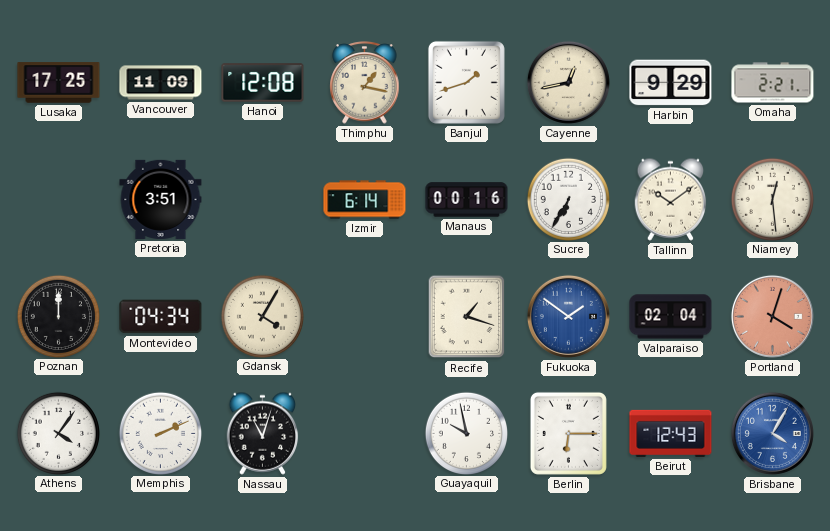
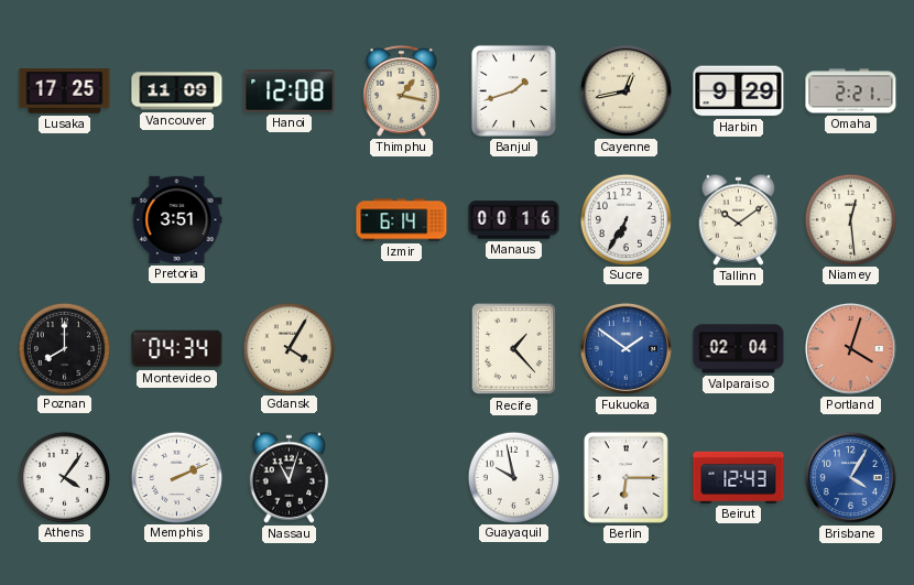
Poznan: 12:00 -> 8:00 (64, 348)
Recife: 1:18 -> 1:23 (514, 349)
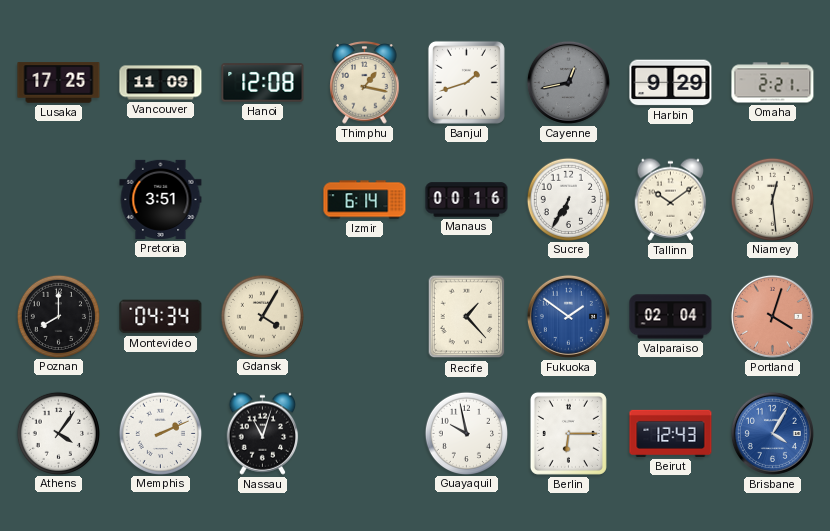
Cayenne dial: cream -> grey (568, 82)
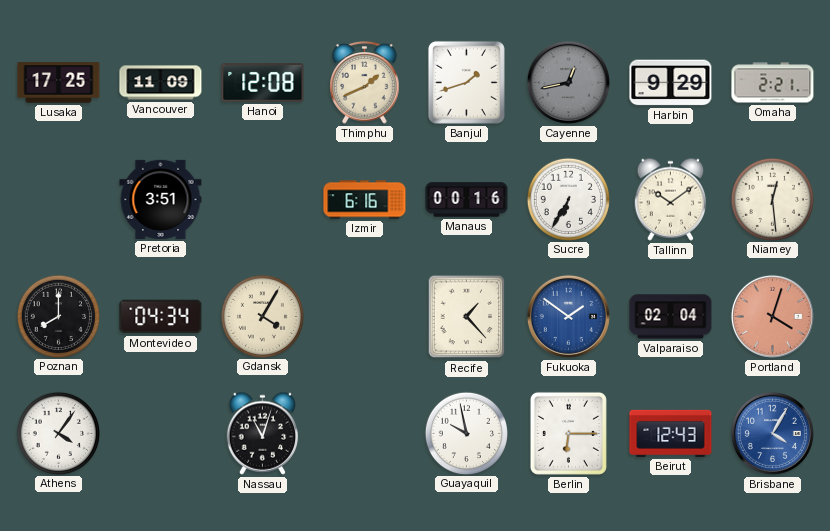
Thimphu: 1:17 -> 1:41 (365, 83)
Izmir: 6:14 -> 6:16 (365, 200)
Memphis: 2:11 -> none (160, 433)
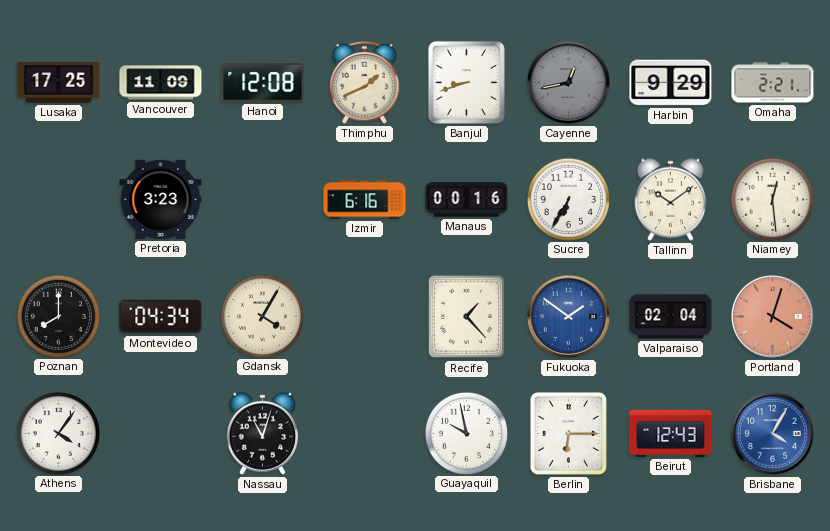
Banjul: 1:42 -> 8:42 (466, 82)
Pretoria: 3:51 -> 3:23 (161, 199)
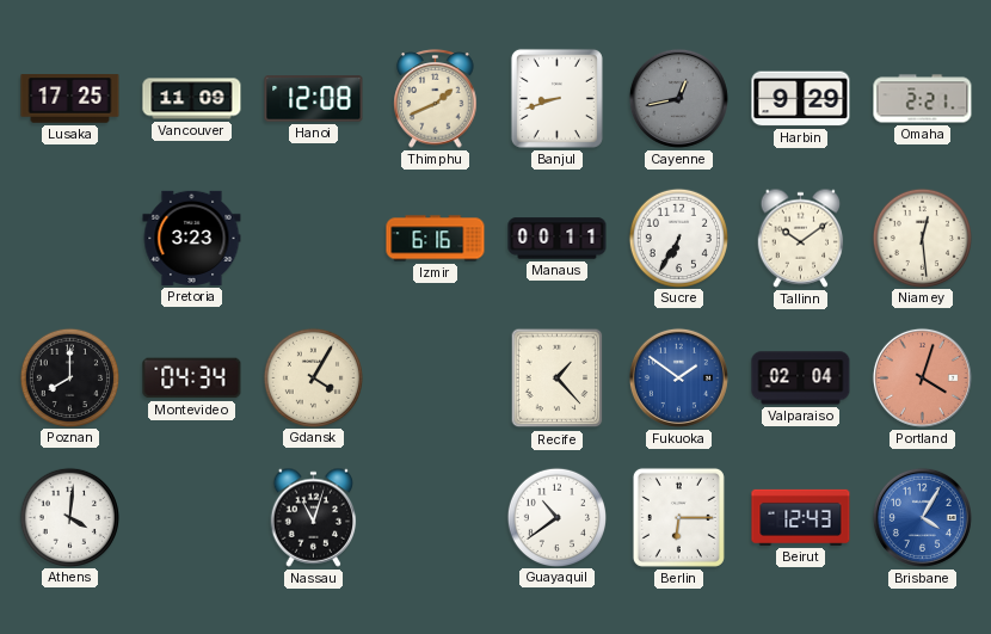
Manaus: 00:16 -> 00:11 (558, 239)
Athens: 4:06 -> 4:01 (69, 517)
Guayaquil: 9:58 -> 10:39 (556, 517)
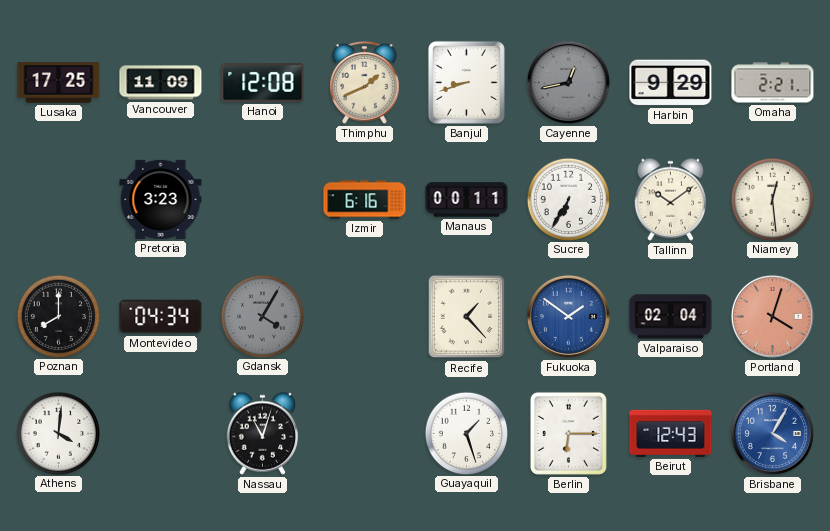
Gdansk dial: cream -> grey (262, 316)
Guayaquil: 10:39 -> 1:27 (466, 433)
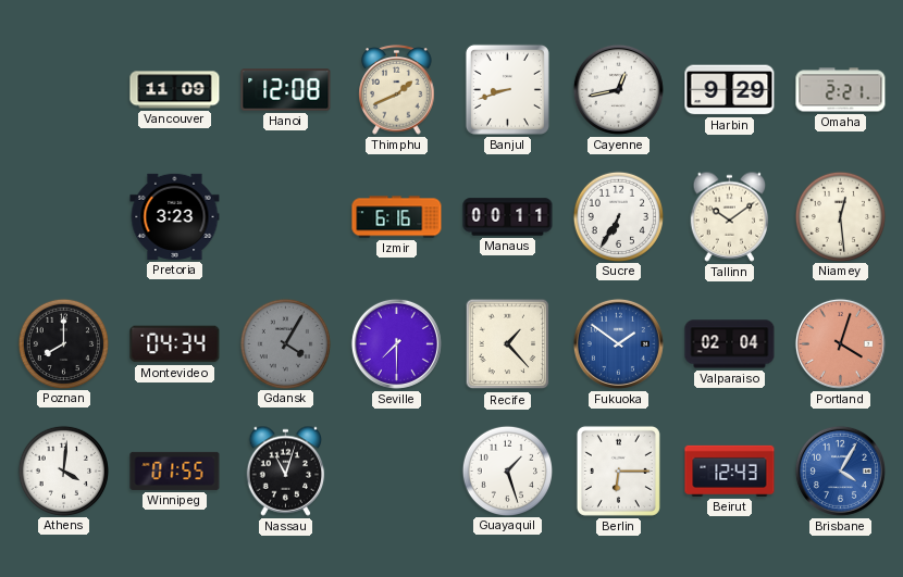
Lusaka: 17:25 -> none (59, 83)
Cayenne dial: grey -> white (618, 89)
Seville: none -> 7:30 (396, 343)
Winnipeg: none -> 01:55 (175, 471)
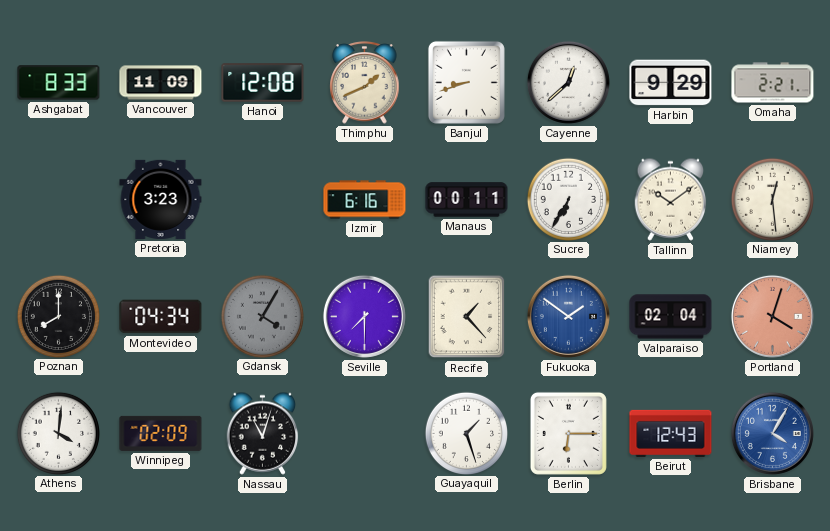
Ashgabat: none -> 8:33 (59, 83)
Cayenne: 12:43 -> 12:38 (568, 82)
Winnipeg: 01:55 -> 02:09 (161, 433)
